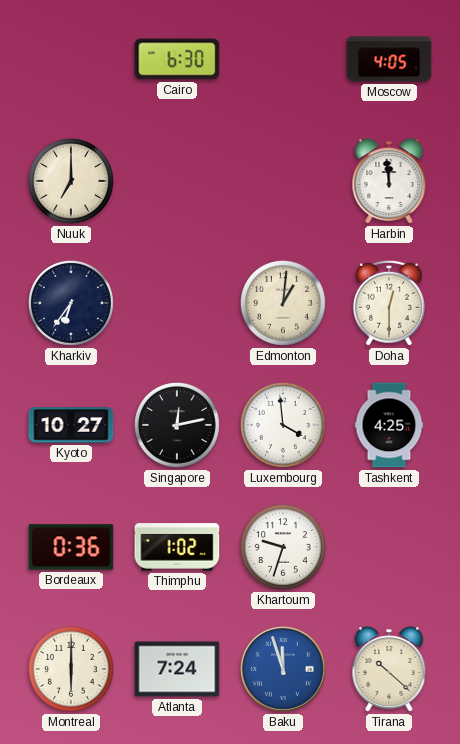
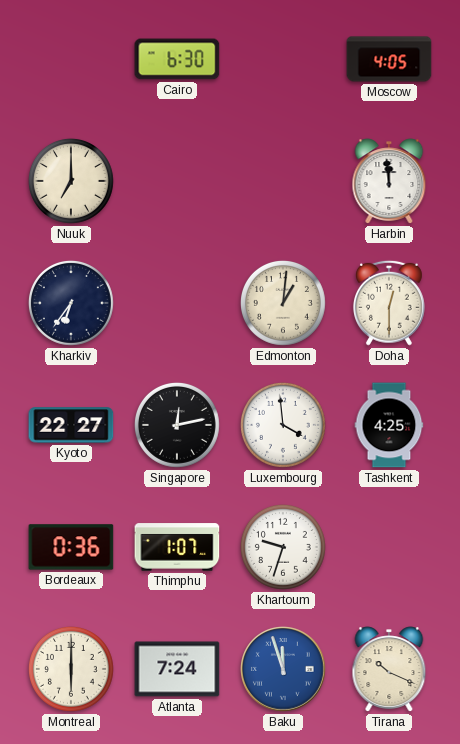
Kyoto: 10:27 -> 22:27 (71, 425)
Thimphu: 1:02 -> 1:07 (177, 547)
Tirana: 10:22 -> 10:19 (389, 669)
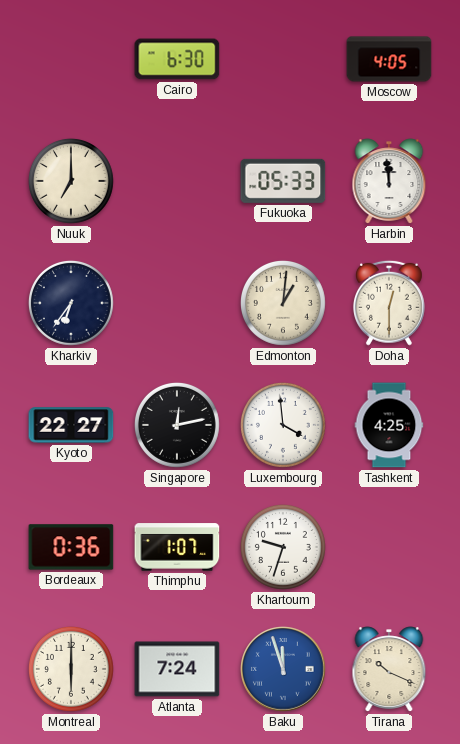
Fukuoka: none -> 05:33 (283, 181)
